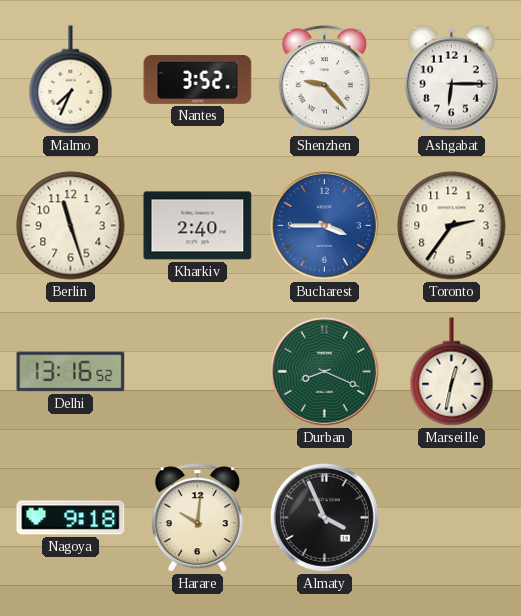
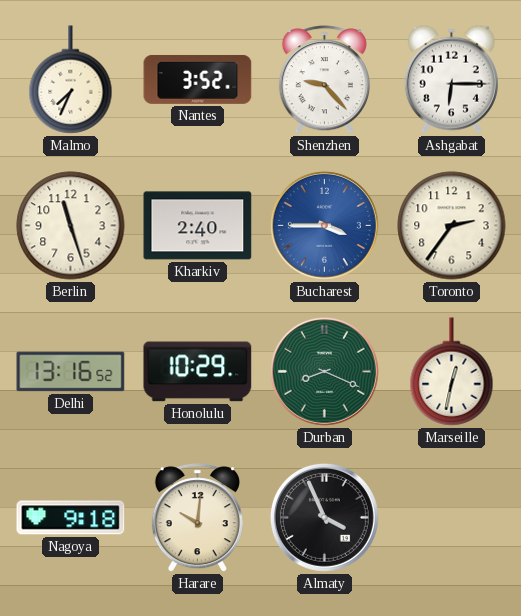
Honolulu: none -> 10:29 (198, 372)
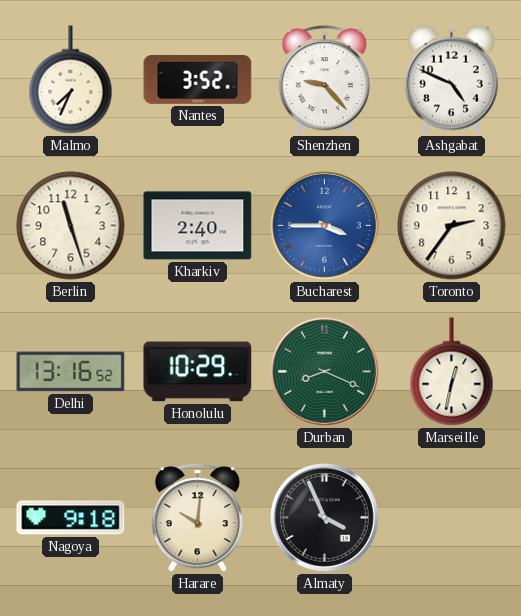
Ashgabat: 6:15 -> 4:49 (451, 79)
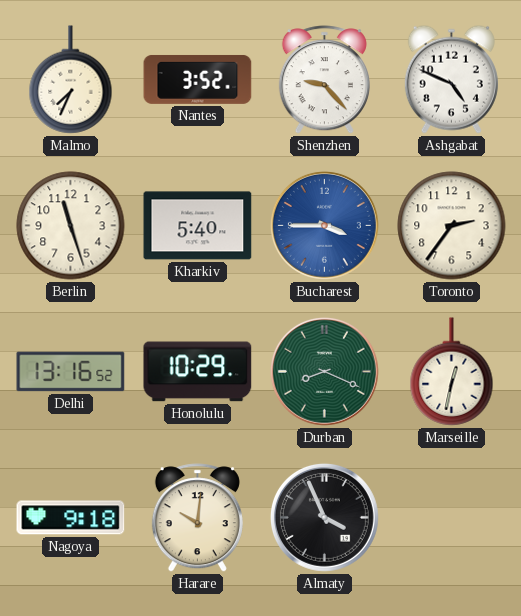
Kharkiv: 2:40 -> 5:40 (198, 226)
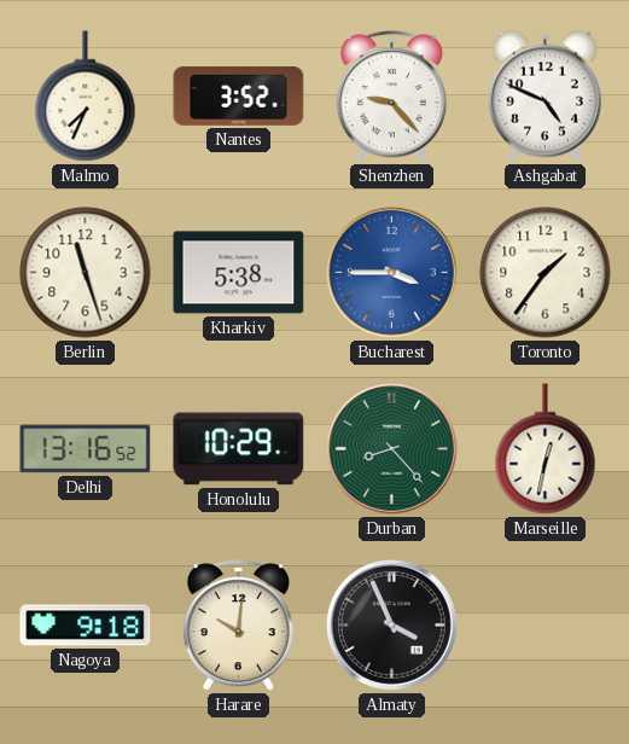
Kharkiv: 5:40 -> 5:38 (239, 273)
Toronto: 2:36 -> 1:36 (546, 273)
Durban: 8:19 -> 8:23 (391, 448)
